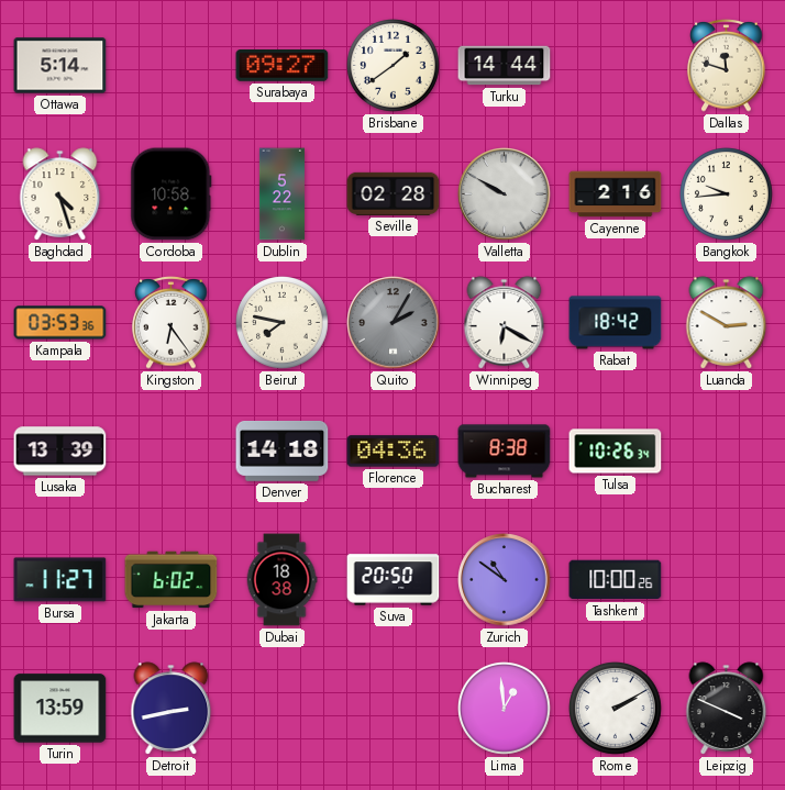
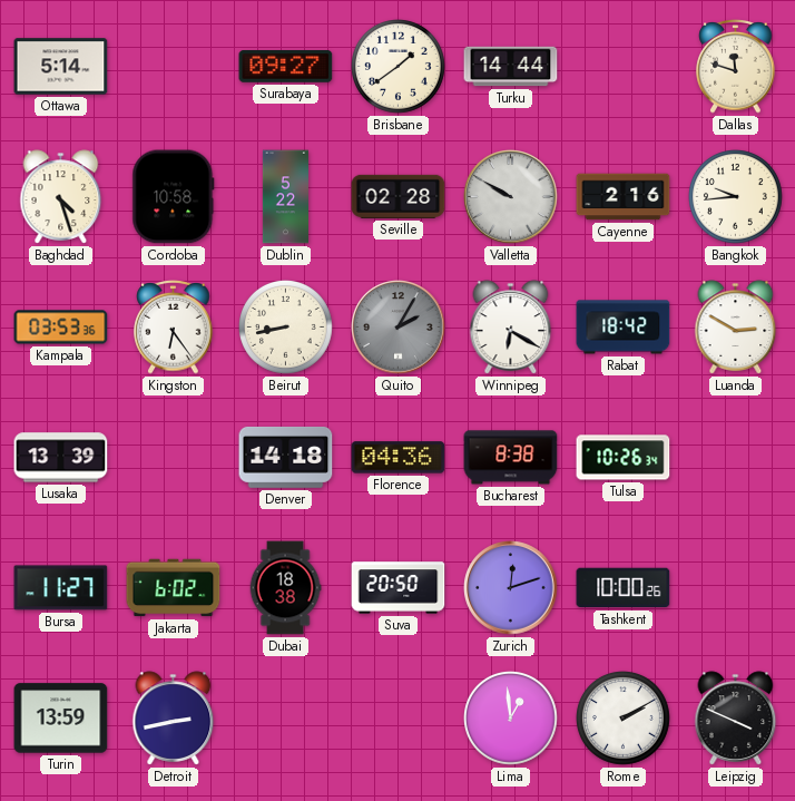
Beirut: 7:47 -> 8:43 (286, 328)
Zurich: 10:51 -> 12:12 (511, 588)
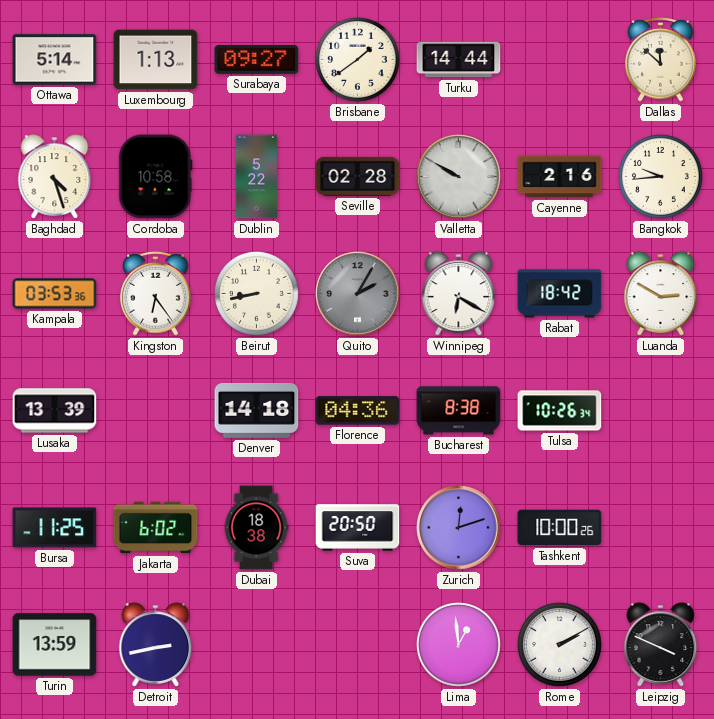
Luxembourg: none -> 1:13 (156, 60)
Dallas: 11:48 -> 11:52 (661, 60)
Bursa: 11:27 -> 11:25 (55, 528)
